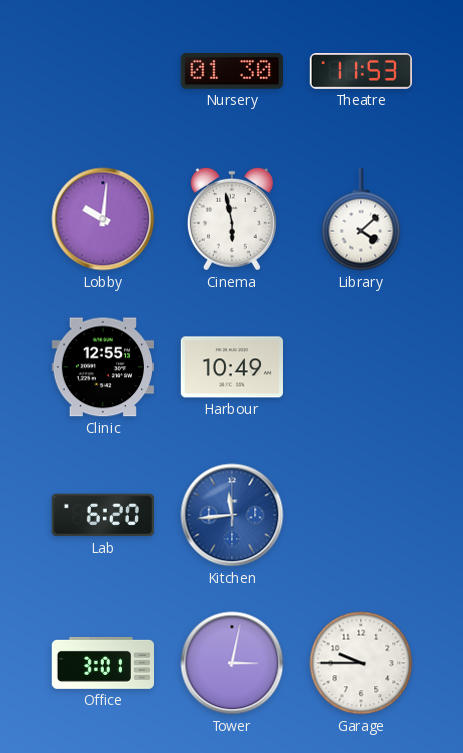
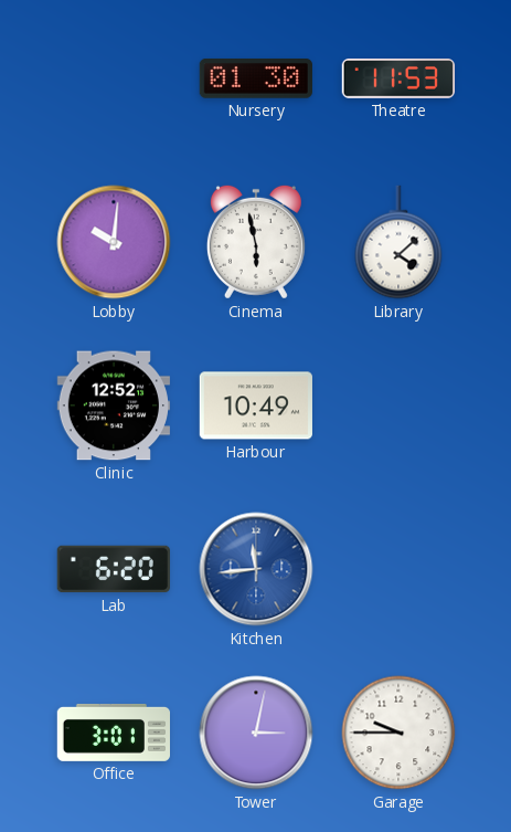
Clinic: 12:55 -> 12:52 (113, 406)
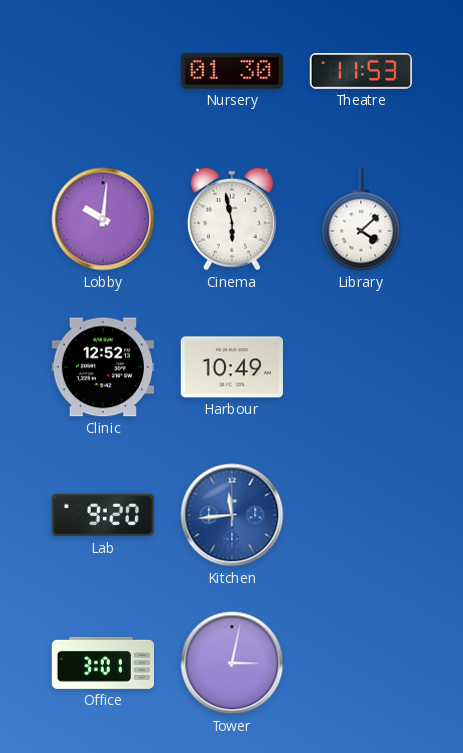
Lab: 6:20 -> 9:20 (103, 515)
Garage: 9:45 -> none (398, 733)
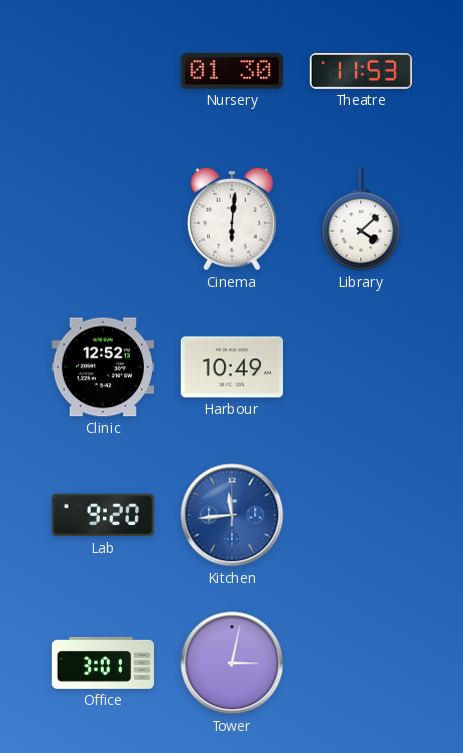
Lobby: 10:01 -> none (103, 219)
Cinema: 5:58 -> 6:01 (232, 219)
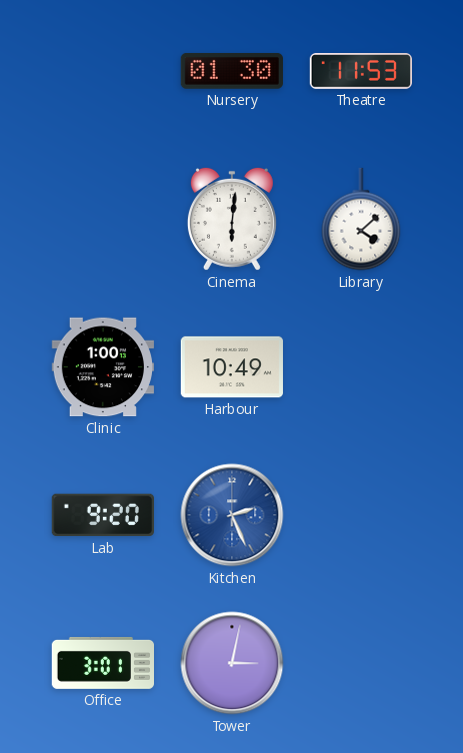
Clinic: 12:52 -> 1:00 (102, 367)
Kitchen: 11:44 -> 2:26 (232, 515)
